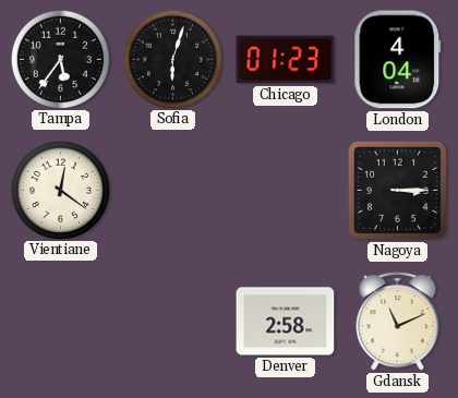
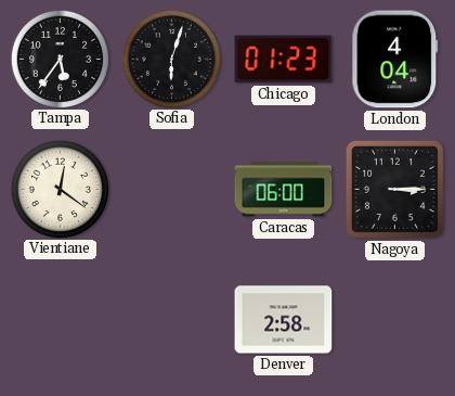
Caracas: none -> 06:00 (284, 190)
Gdansk: 11:11 -> none (398, 322)
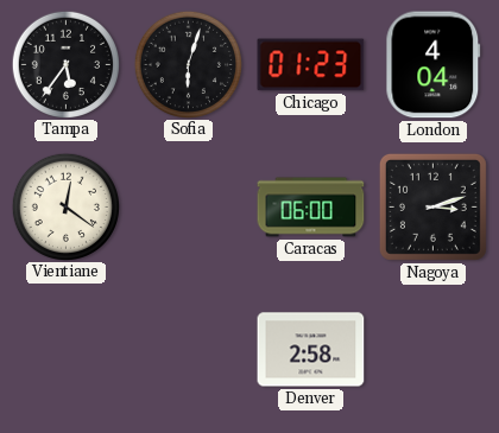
Nagoya: 3:15 -> 3:12 (432, 206)
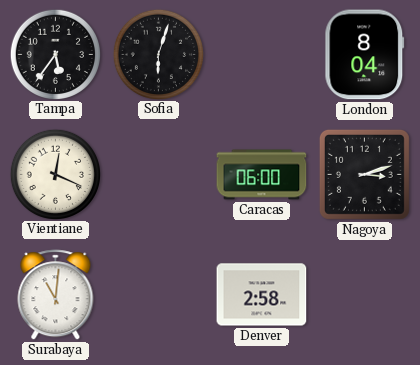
Chicago: 01:23 -> none (311, 65)
London: 4:04 -> 8:04 (365, 55)
Vientiane: 12:21 -> 12:19 (55, 174)
Surabaya: none -> 11:01 (56, 295)
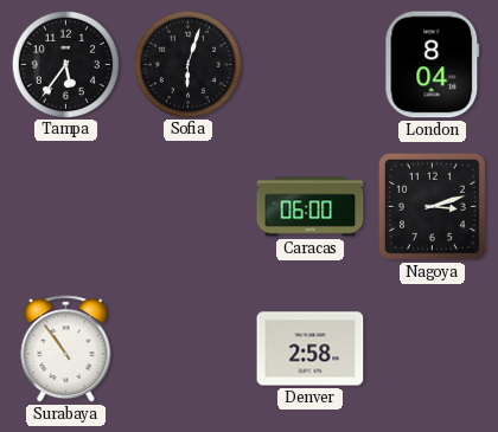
Vientiane: 12:19 -> none (55, 174)
Surabaya: 11:01 -> 10:54 (66, 349)
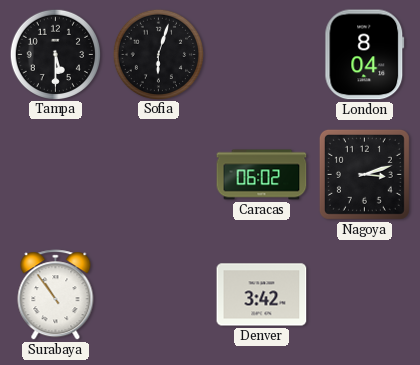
Tampa: 5:36 -> 5:30 (55, 54)
Caracas: 06:00 -> 06:02 (262, 175)
Denver: 2:58 -> 3:42 (262, 295)
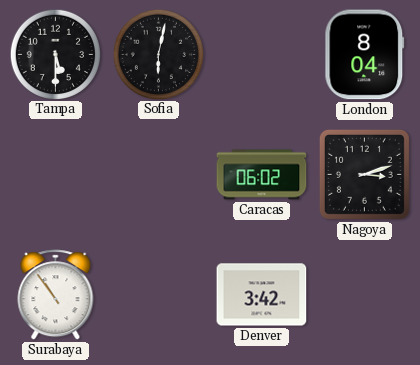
Sofia: 6:03 -> 6:02 (158, 54)
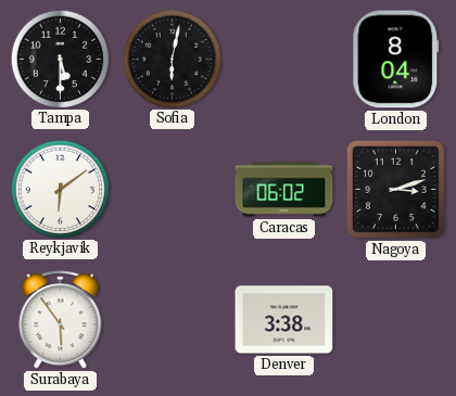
Reykjavik: none -> 6:09 (60, 189)
Surabaya: 10:54 -> 5:54 (61, 320)
Denver: 3:42 -> 3:38 (284, 320)
